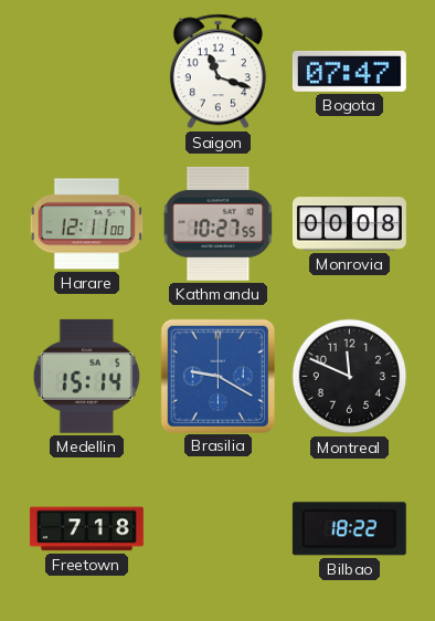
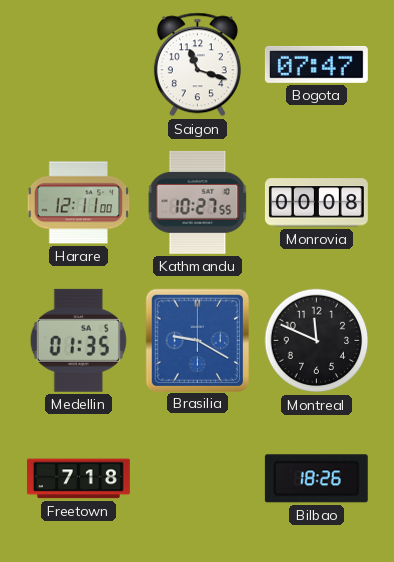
Medellin: 15:14 -> 01:35 (78, 340)
Bilbao: 18:22 -> 18:26 (316, 479)
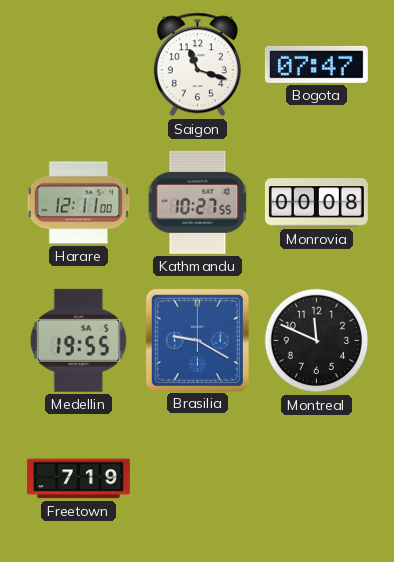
Medellin: 01:35 -> 19:55 (78, 340)
Freetown: 7:18 -> 7:19 (78, 479)
Bilbao: 18:26 -> none (316, 479)
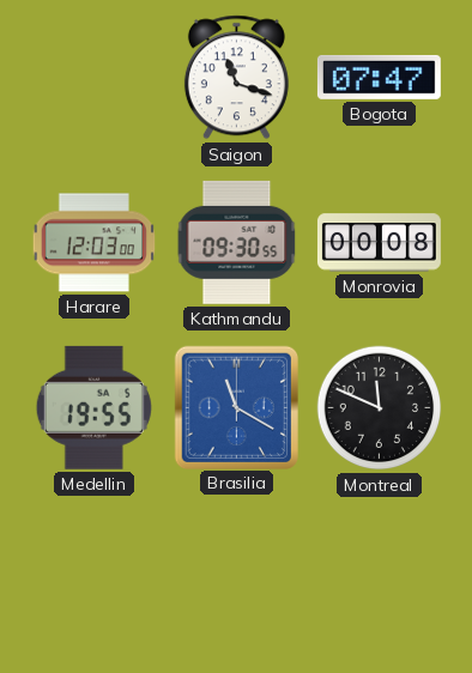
Harare: 12:11 -> 12:03 (95, 243)
Kathmandu: 10:27 -> 09:30 (237, 242)
Brasilia: 9:20 -> 11:20 (236, 407)
Freetown: 7:19 -> none (78, 479)
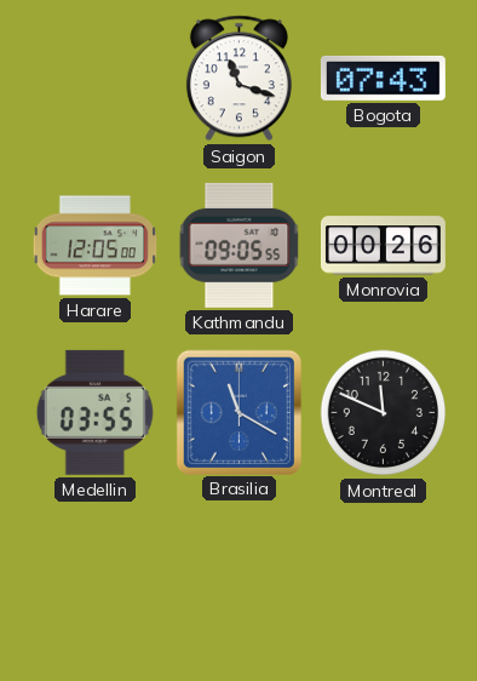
Bogota: 07:47 -> 07:43 (383, 78)
Harare: 12:03 -> 12:05 (96, 246)
Kathmandu: 09:30 -> 09:05 (240, 245)
Monrovia: 00:08 -> 00:26 (383, 246)
Medellin: 19:55 -> 03:55 (94, 412)
